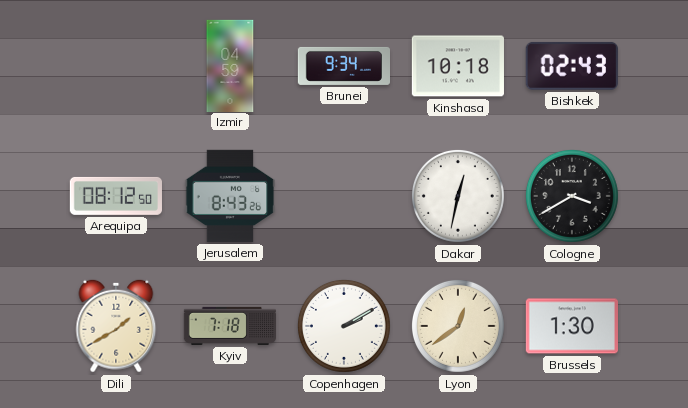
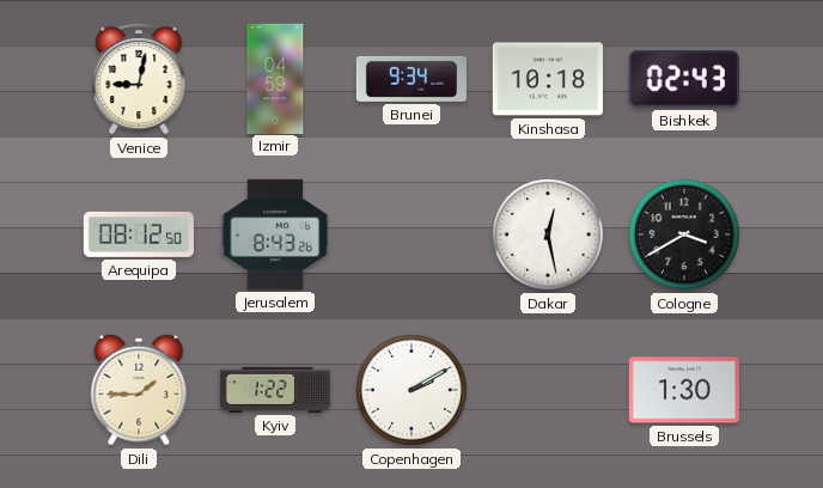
Venice: none -> 9:02 (139, 79)
Dakar: 12:32 -> 12:28 (548, 234)
Dili: 1:40 -> 1:45 (139, 390)
Kyiv: 7:18 -> 1:22 (274, 390)
Lyon: 12:39 -> none (458, 326)
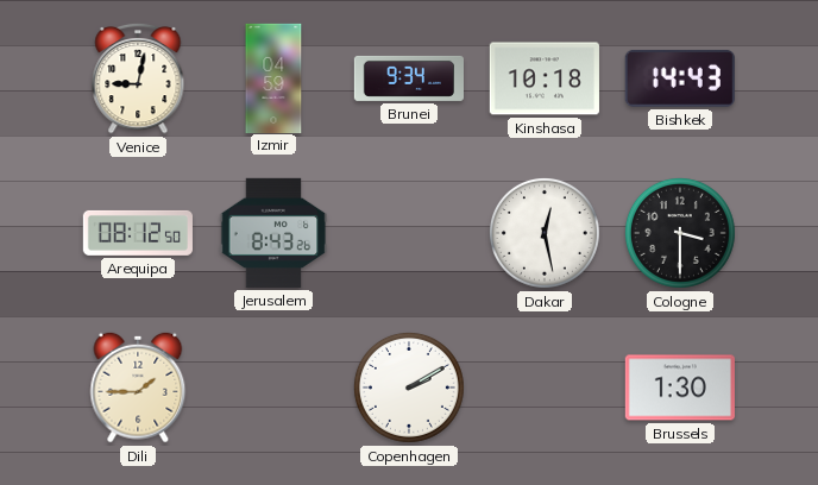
Bishkek: 02:43 -> 14:43 (680, 78)
Cologne: 3:40 -> 3:30 (680, 233)
Kyiv: 1:22 -> none (274, 390)
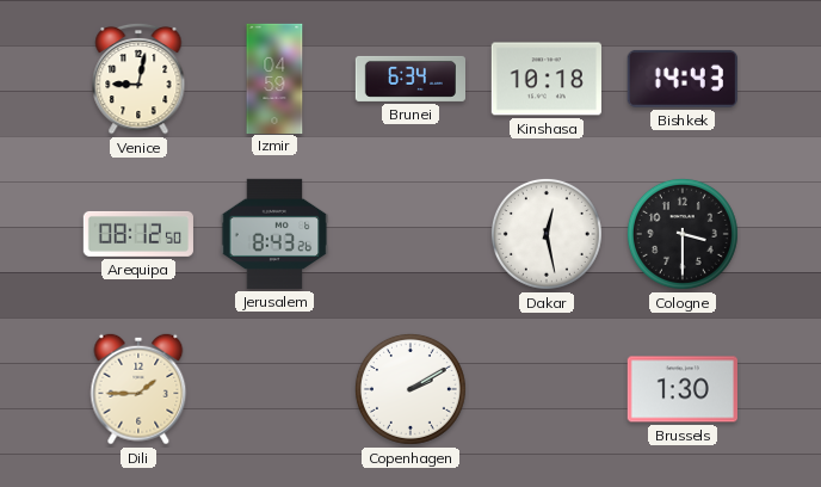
Brunei: 9:34 -> 6:34 (409, 79)
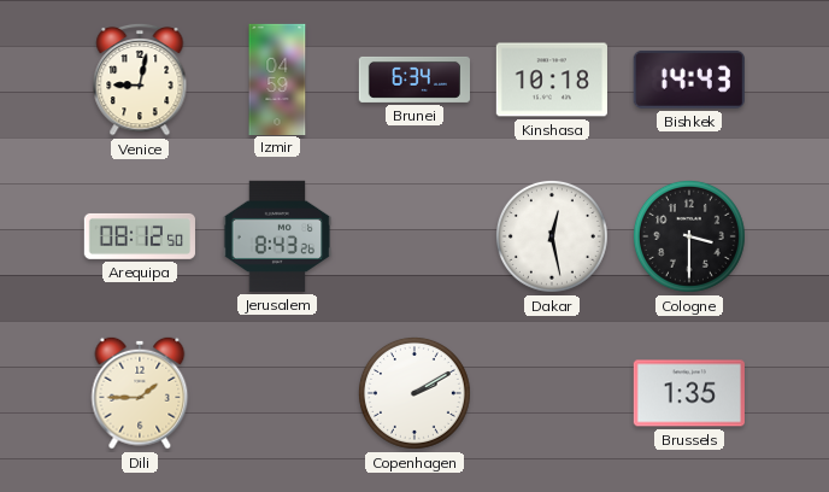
Brussels: 1:30 -> 1:35 (689, 393)
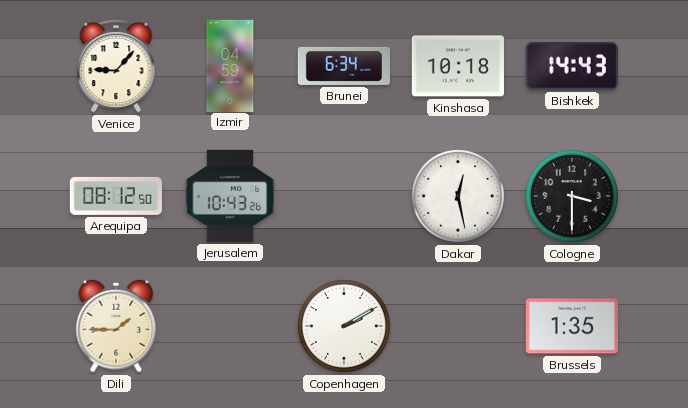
Venice: 9:02 -> 9:07 (116, 66)
Jerusalem: 8:43 -> 10:43 (230, 196)
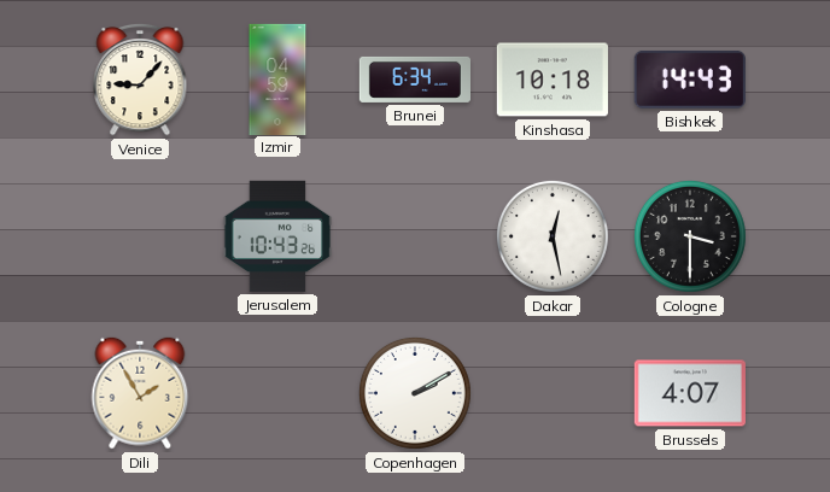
Arequipa: 08:12 -> none (116, 196)
Dili: 1:45 -> 1:55 (140, 393)
Brussels: 1:35 -> 4:07 (690, 393)
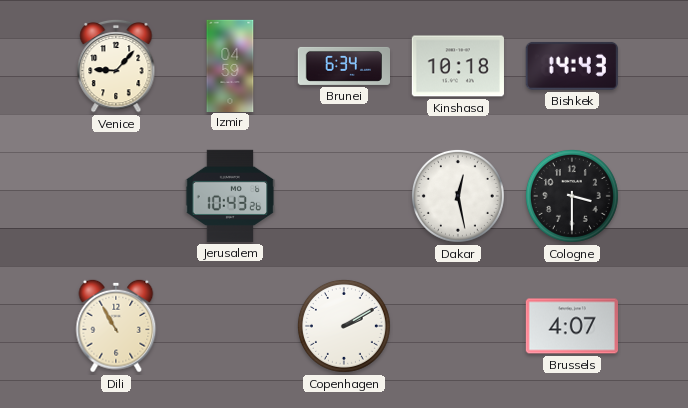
Dili: 1:55 -> 10:55 (116, 326)
